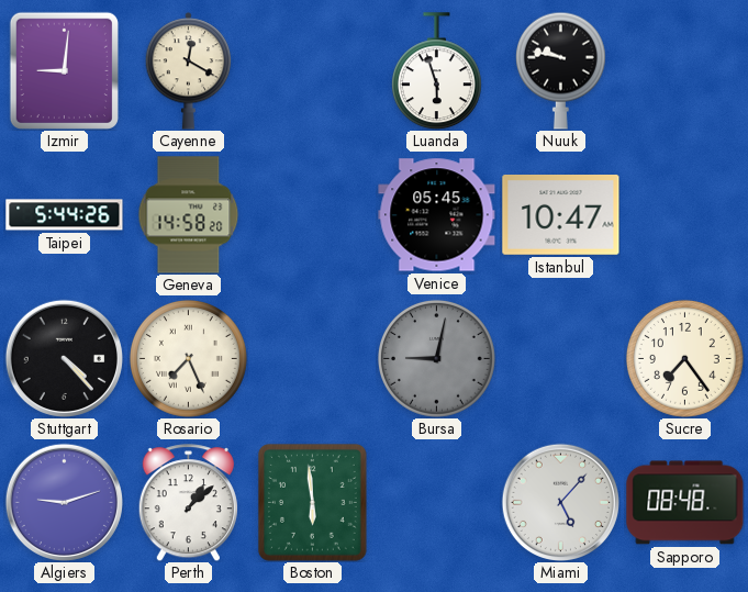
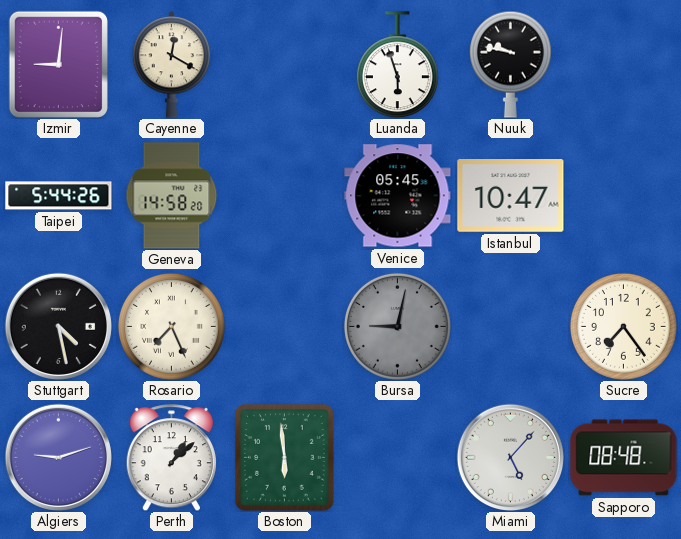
Stuttgart: 4:23 -> 4:28 (58, 326)
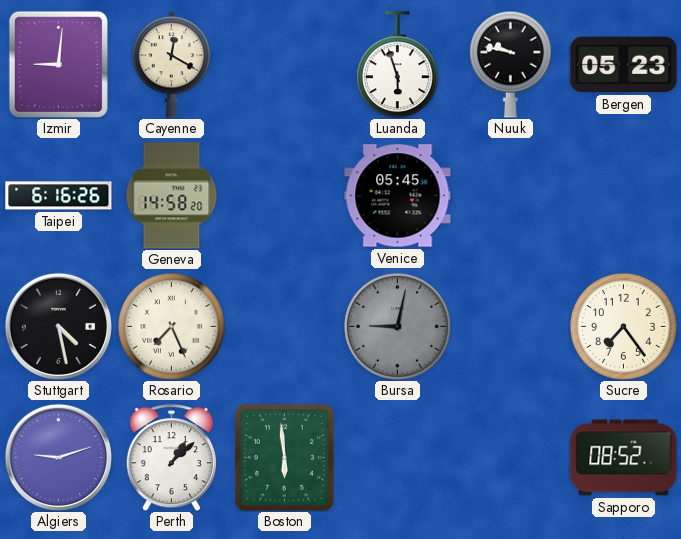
Bergen: none -> 05:23 (624, 65)
Taipei: 5:44 -> 6:16 (59, 196)
Istanbul: 10:47 -> none (511, 196)
Miami: 5:07 -> none (510, 457)
Sapporo: 08:48 -> 08:52 (624, 458)
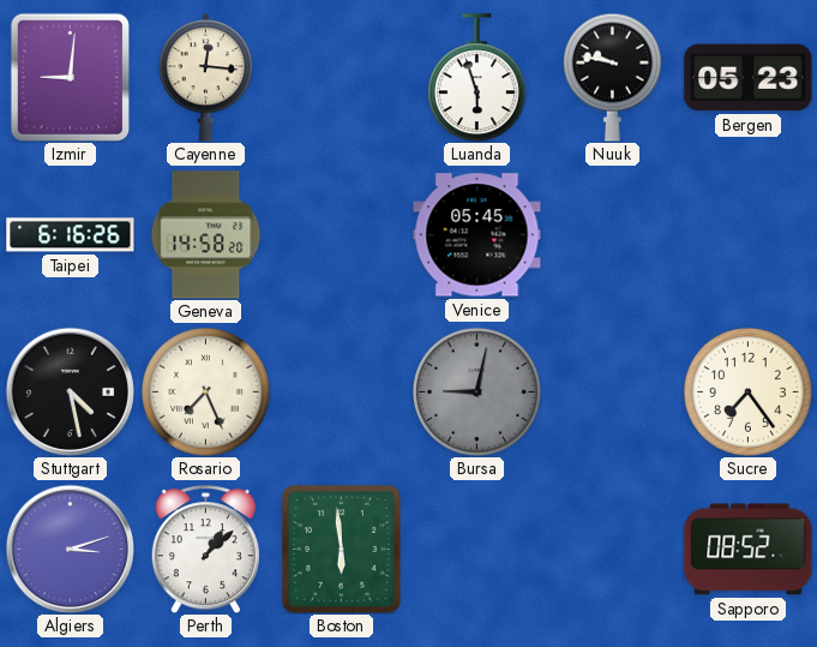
Cayenne: 12:20 -> 12:16 (206, 78)
Algiers: 9:12 -> 3:12 (70, 549)
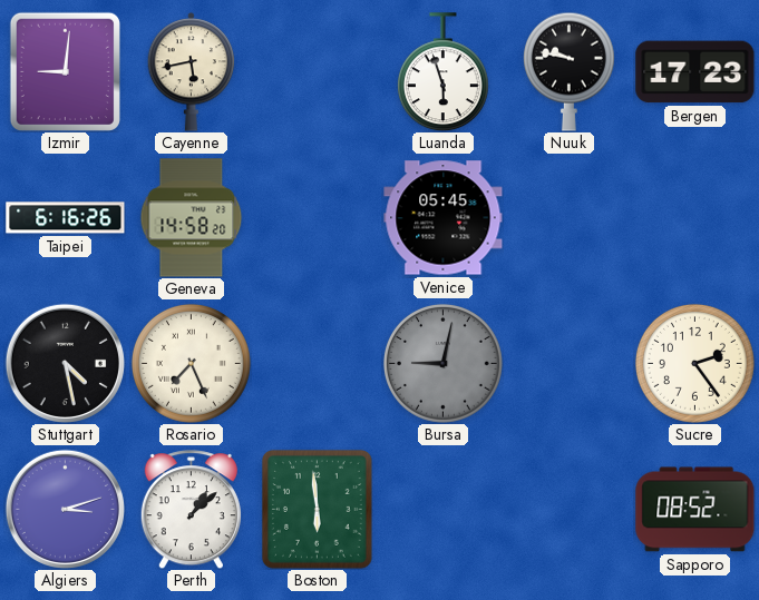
Cayenne: 12:16 -> 5:43 (192, 72)
Bergen: 05:23 -> 17:23 (695, 72)
Sucre: 7:24 -> 2:24 (694, 363)
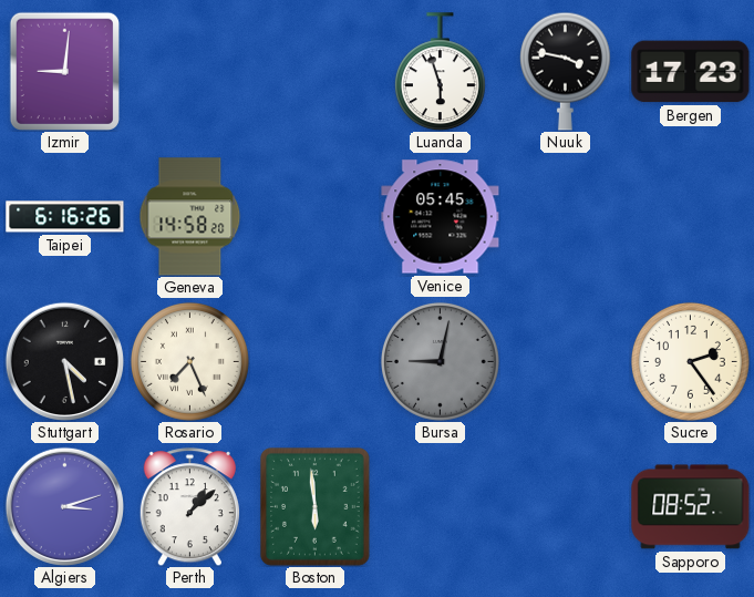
Cayenne: 5:43 -> none (192, 72)
Nuuk: 9:47 -> 3:47 (565, 71)
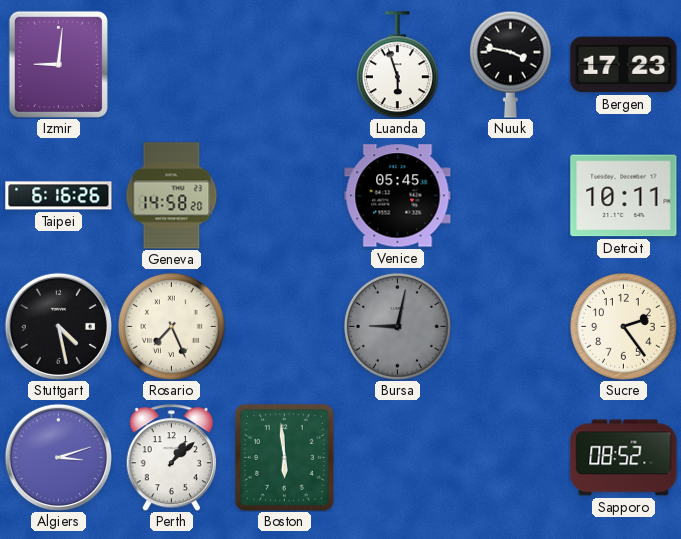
Detroit: none -> 10:11 (624, 196)
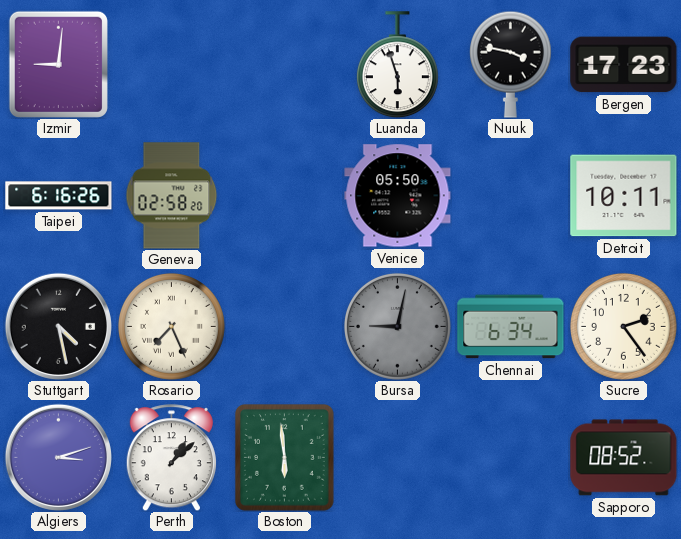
Geneva: 14:58 -> 02:58 (172, 196)
Venice: 05:45 -> 05:50 (398, 196)
Chennai: none -> 6:34 (511, 327)
